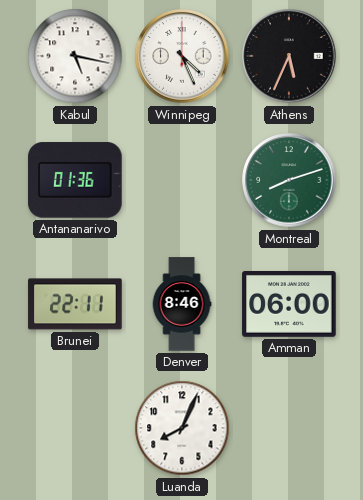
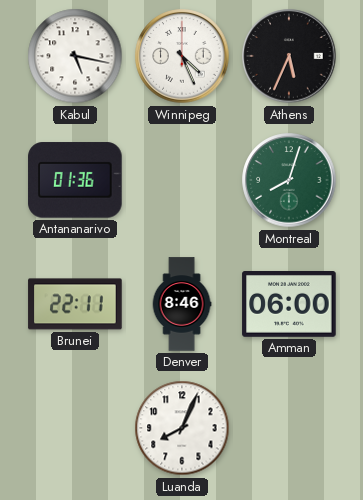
Montreal: 8:12 -> 8:03 (289, 180)
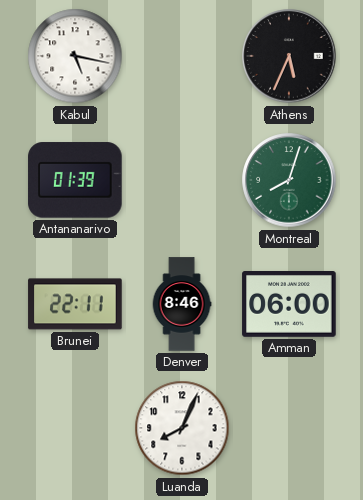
Winnipeg: 4:26 -> none (182, 56)
Antananarivo: 01:36 -> 01:39 (75, 180)
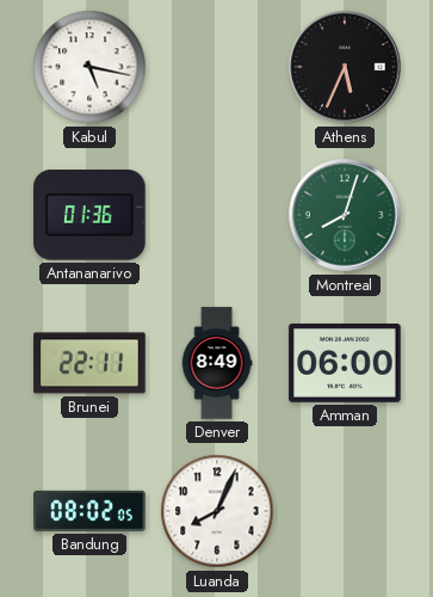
Antananarivo: 01:39 -> 01:36 (89, 215)
Denver: 8:46 -> 8:49 (217, 363)
Bandung: none -> 08:02 (89, 511)
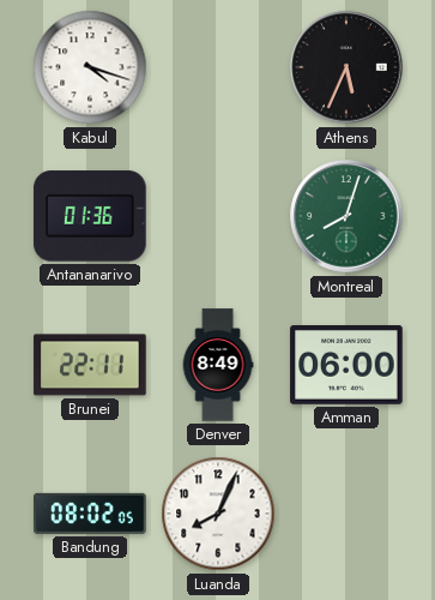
Kabul: 5:17 -> 4:18 (90, 67)
